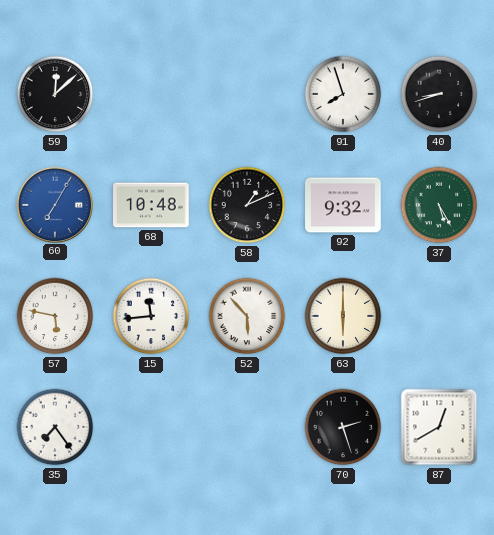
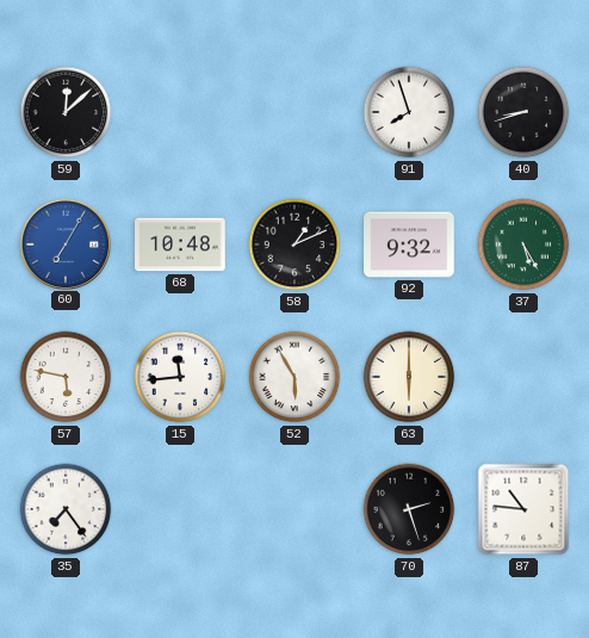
52: 5:53 -> 5:55 (294, 377)
87: 12:40 -> 10:46 (523, 509)
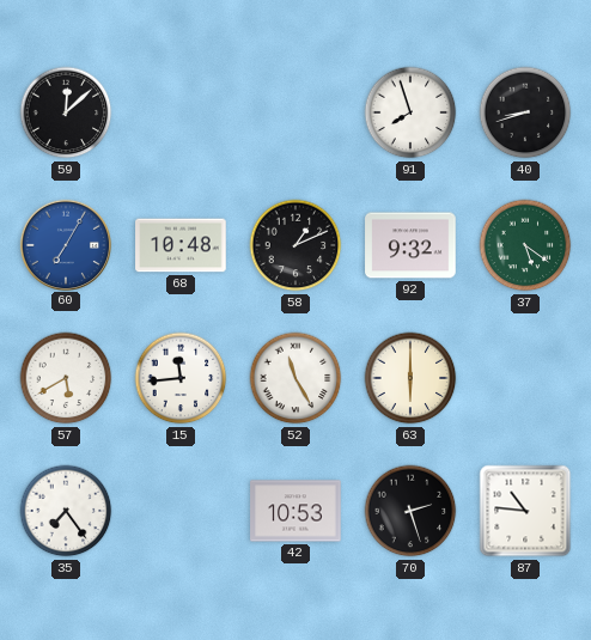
37: 5:25 -> 5:21 (525, 245)
57: 5:47 -> 5:40 (66, 378)
52: 5:55 -> 11:25 (295, 378)
42: none -> 10:53 (295, 511)
